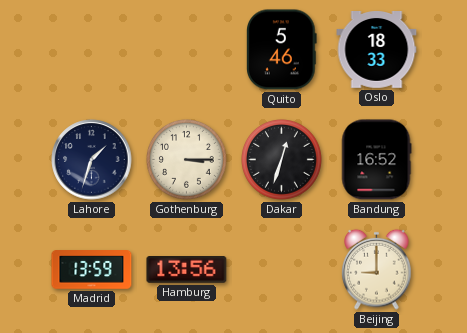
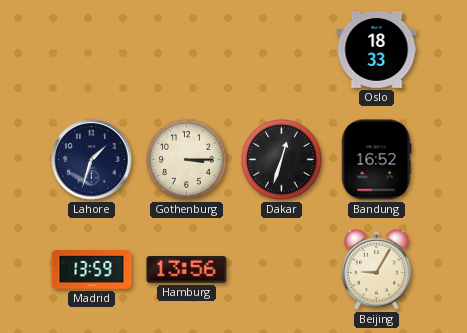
Quito: 5:46 -> none (282, 50)
Beijing: 9:00 -> 9:05 (377, 269)
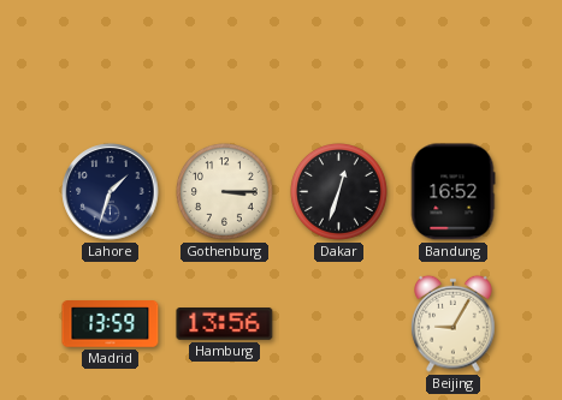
Oslo: 18:33 -> none (377, 50)
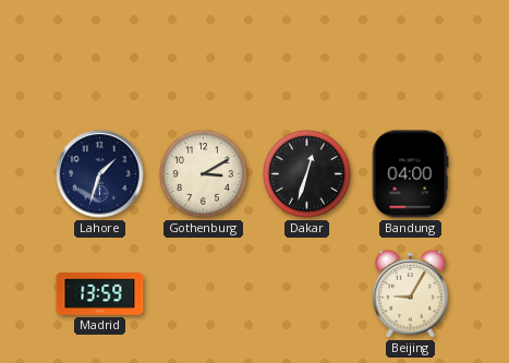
Gothenburg: 3:15 -> 3:10 (204, 174)
Bandung: 16:52 -> 04:00 (410, 174)
Hamburg: 13:56 -> none (225, 324)
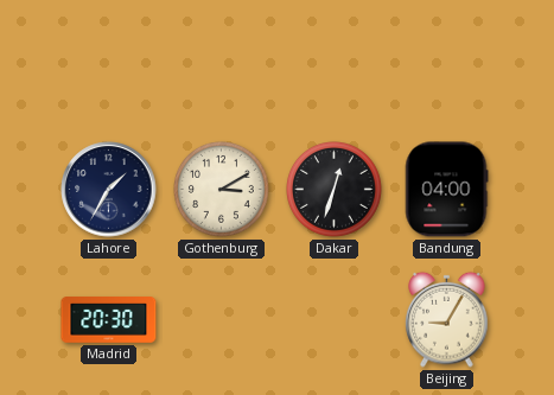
Lahore: 1:33 -> 1:35 (109, 190)
Madrid: 13:59 -> 20:30 (109, 320)
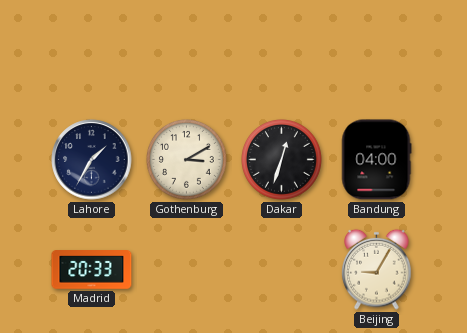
Madrid: 20:30 -> 20:33 (92, 270)
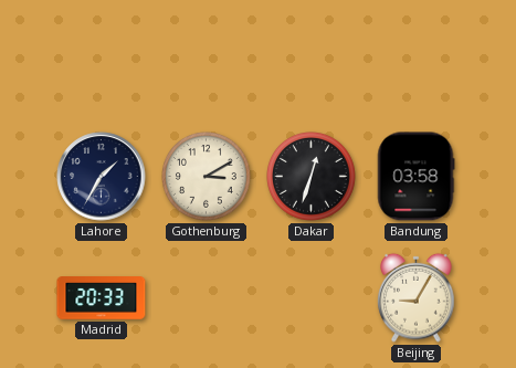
Bandung: 04:00 -> 03:58 (415, 177)
